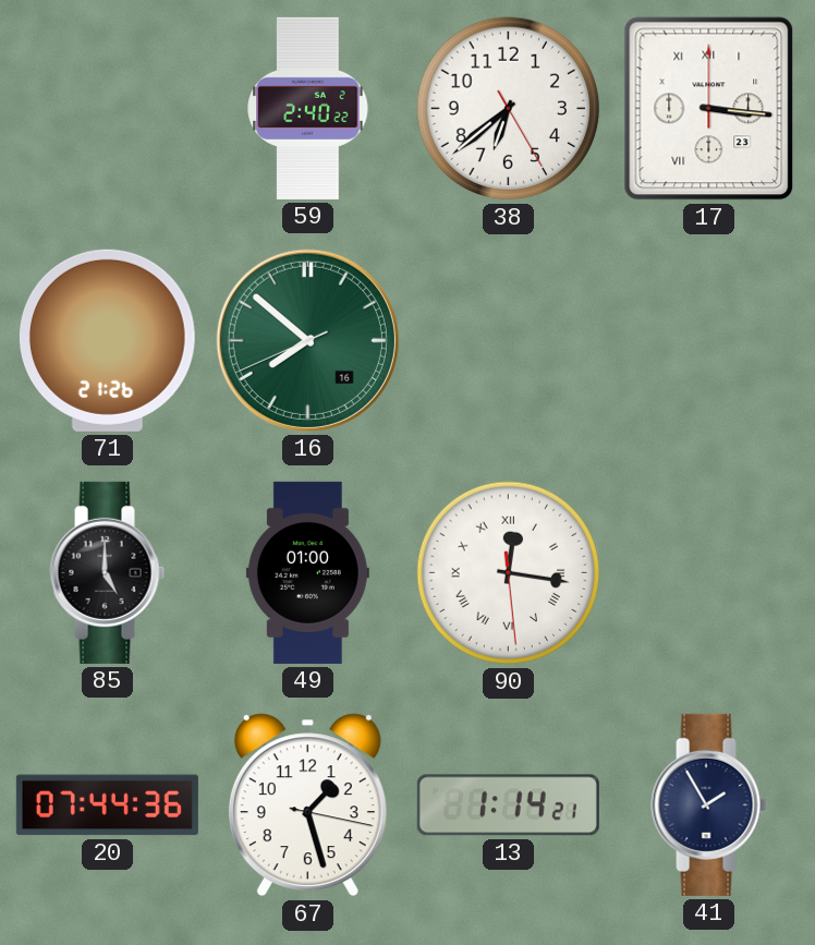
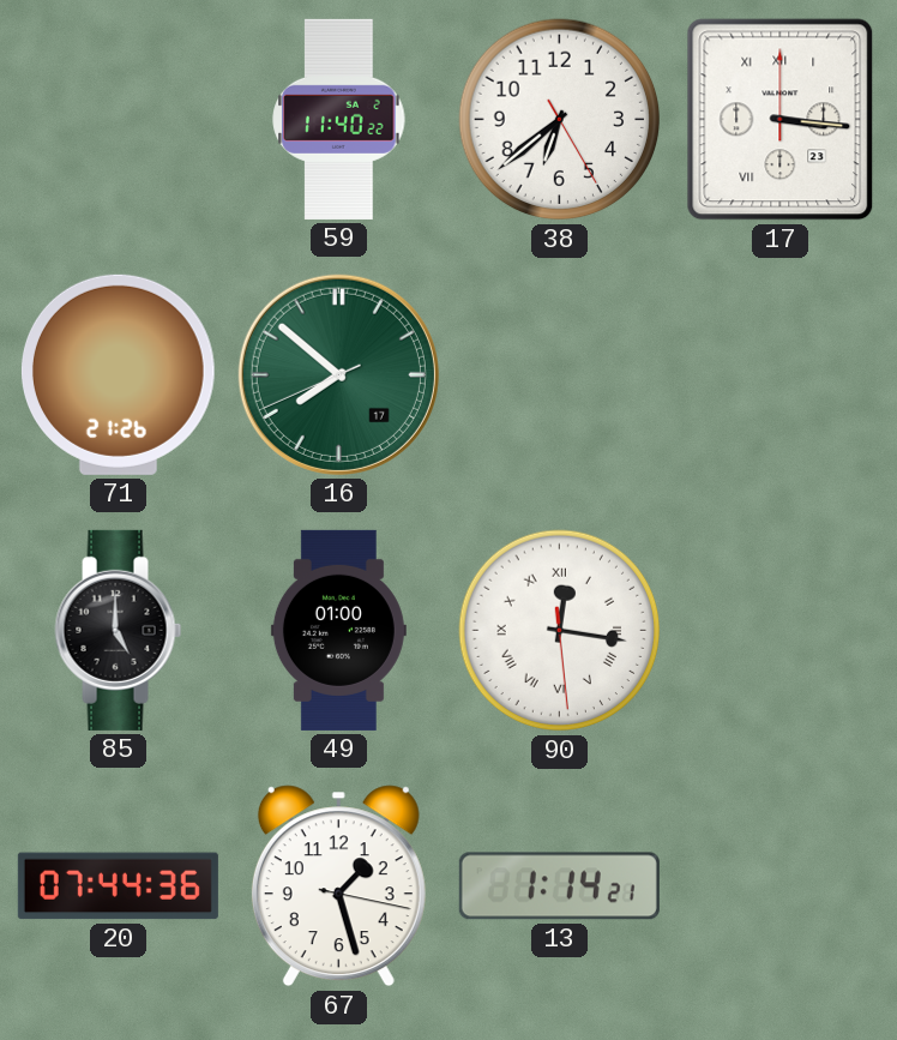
59: 2:40 -> 11:40 (339, 119)
16 date: 16 -> 17 (338, 374)
41: 1:55 -> none (709, 804)
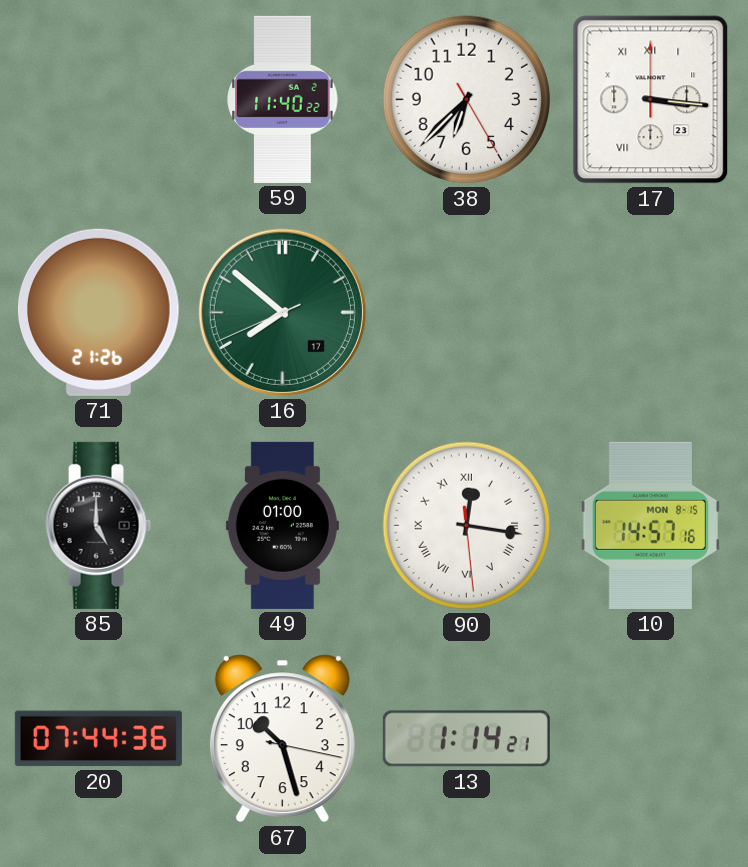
38: 6:38 -> 6:37 (467, 100)
10: none -> 14:57 (650, 525)
67: 1:27 -> 10:27 (282, 739)
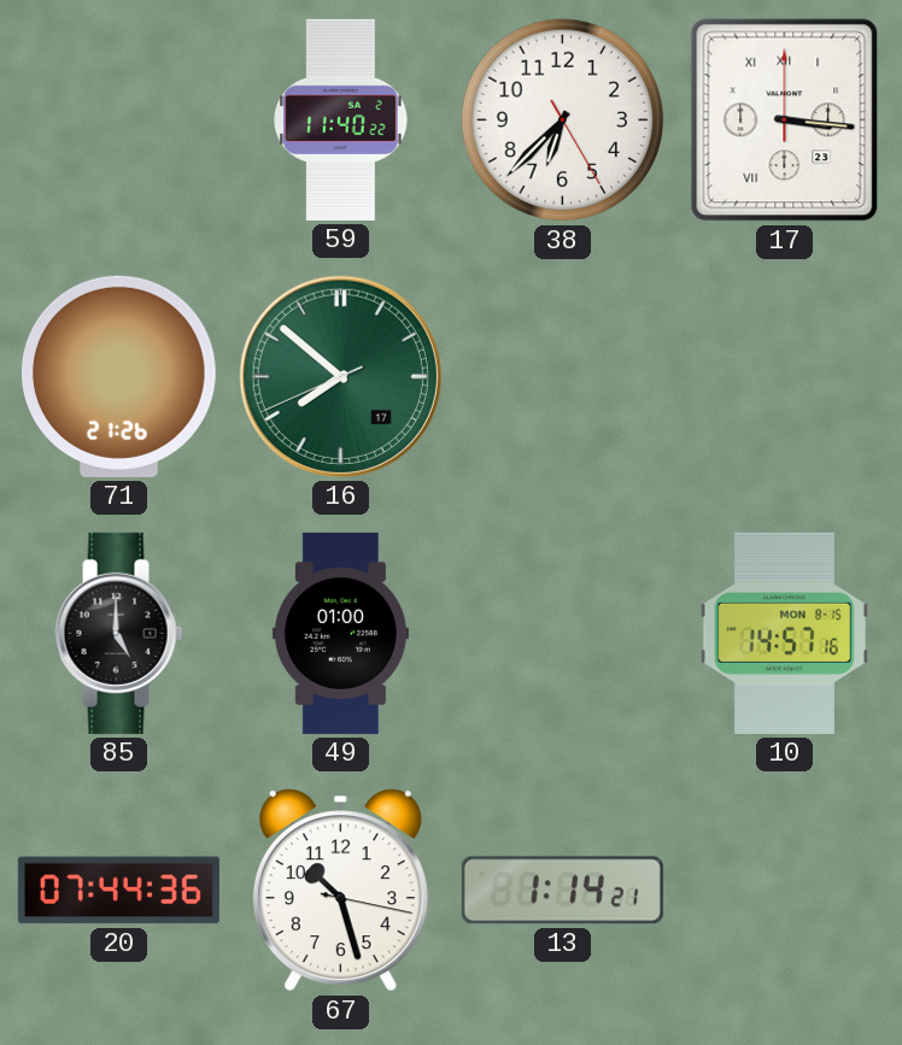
90: 12:16 -> none (467, 526)
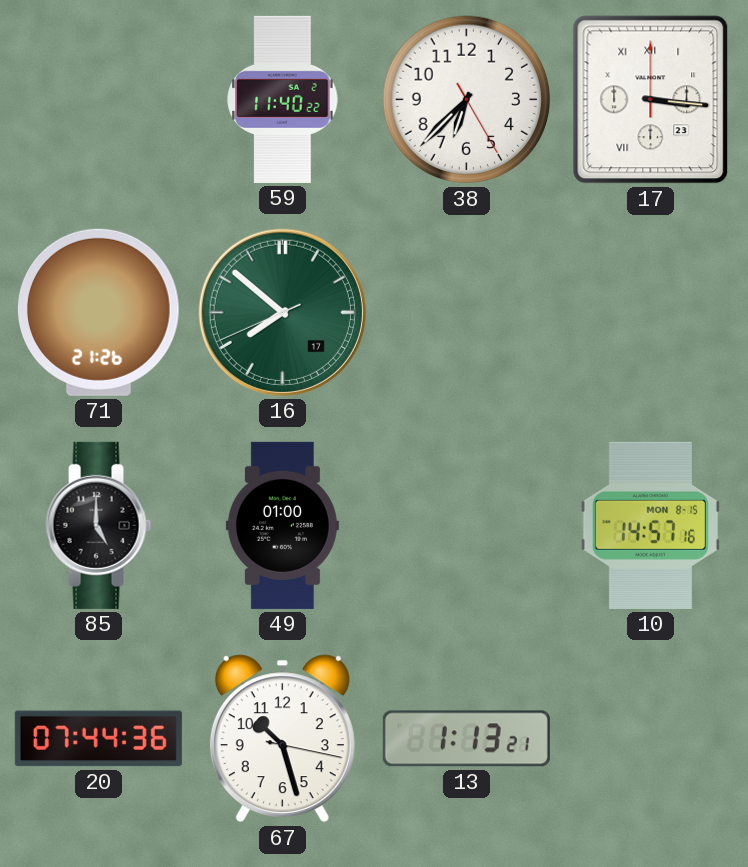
13: 1:14 -> 1:13 (466, 739)
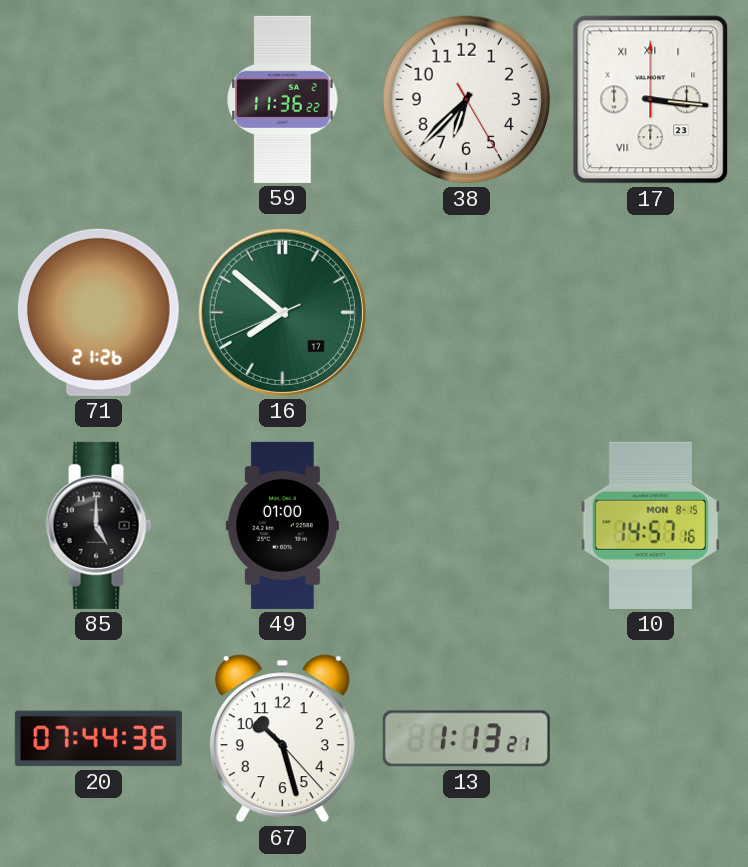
59: 11:40 -> 11:36 (283, 99)
67: 10:27:17 -> 10:27:23 (282, 739)
